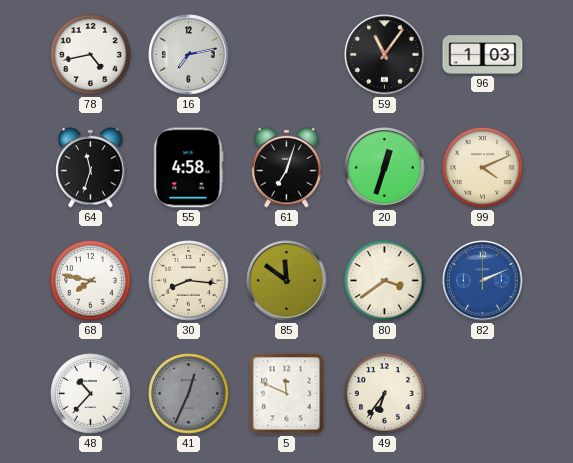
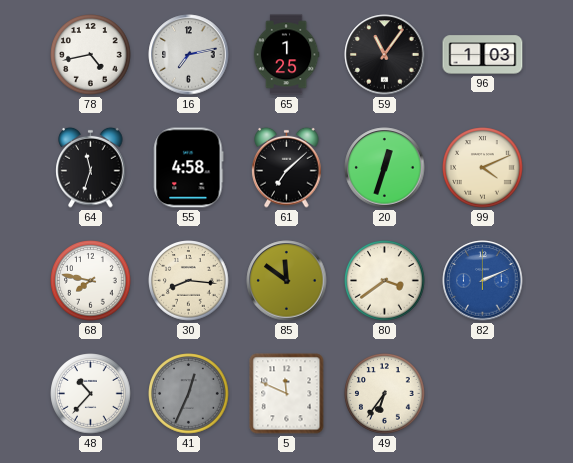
65: none -> 1:25 (286, 55)
61: 7:03 -> 7:08 (287, 167)
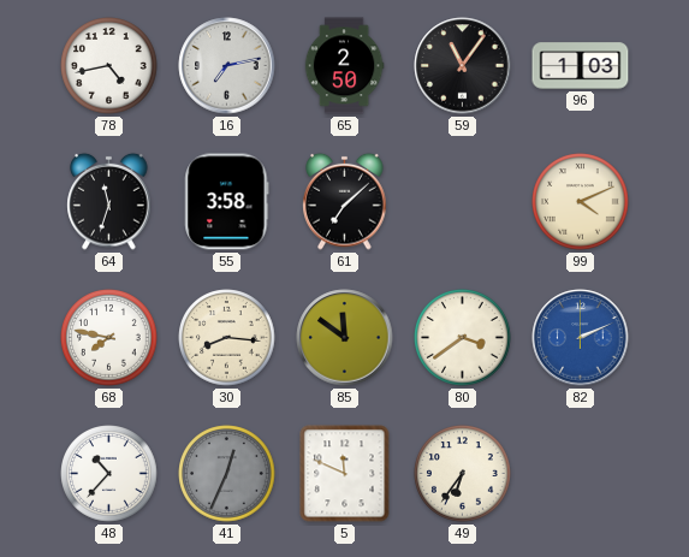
65: 1:25 -> 2:50 (344, 66)
55: 4:58 -> 3:58 (227, 202)
20: 12:33 -> none (385, 168)
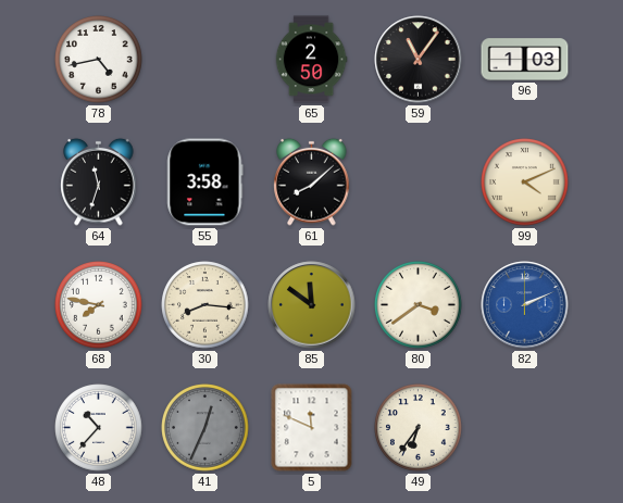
16: 7:13 -> none (227, 66)
61: 7:08 -> 8:08 (312, 181)
